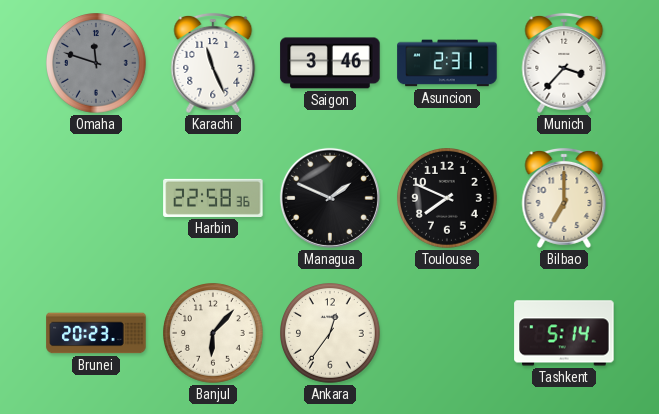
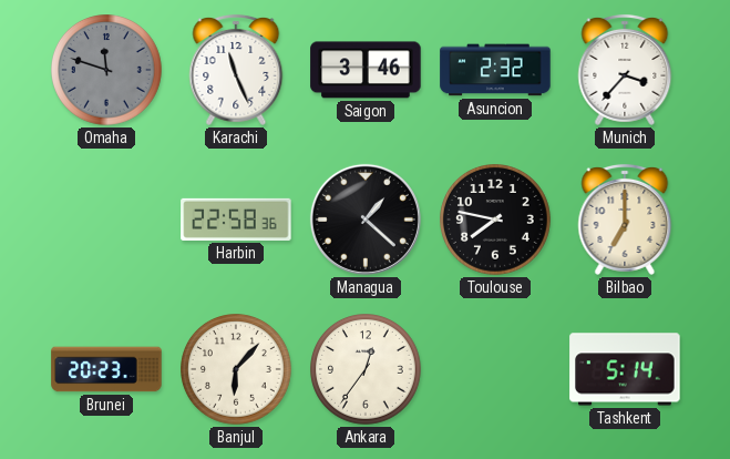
Asuncion: 2:31 -> 2:32 (495, 70)
Managua: 1:49 -> 1:22 (366, 220)
Toulouse: 7:49 -> 7:47 (496, 221)
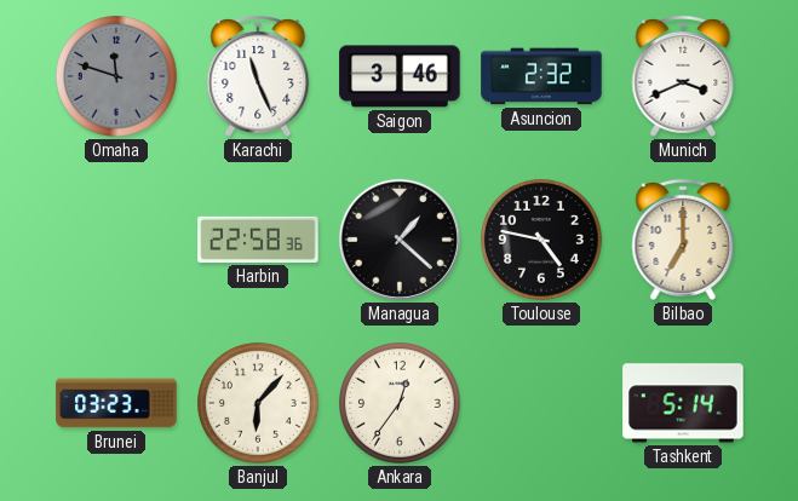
Munich: 3:37 -> 3:41 (683, 76)
Toulouse: 7:47 -> 4:47 (542, 241)
Brunei: 20:23 -> 03:23 (116, 403)
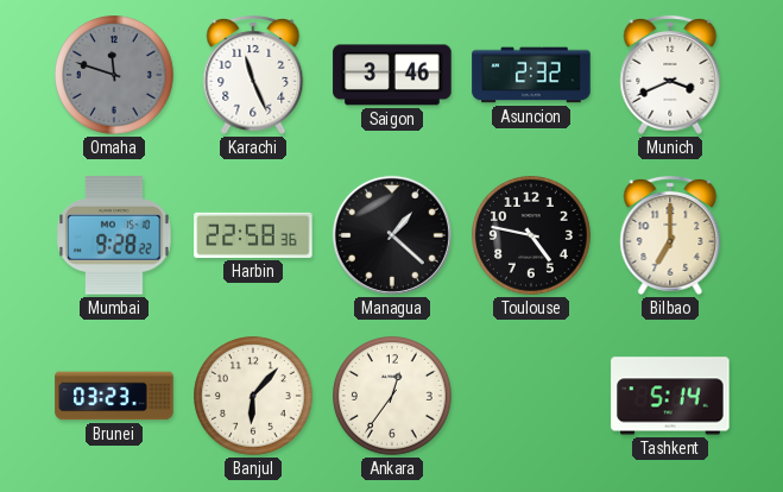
Mumbai: none -> 9:28 (114, 235)
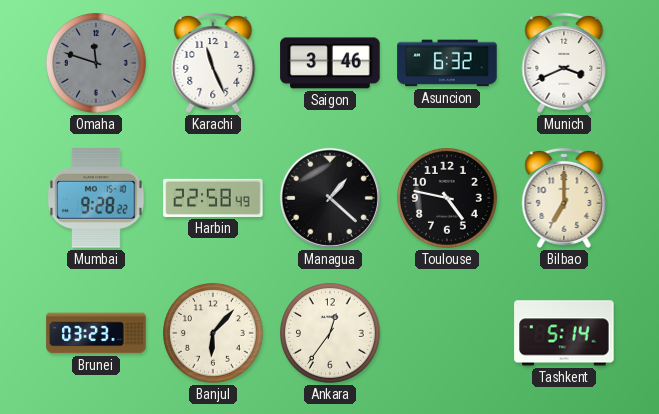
Asuncion: 2:32 -> 6:32 (447, 63)
Harbin: 22:58:36 -> 22:58:49 (213, 198)
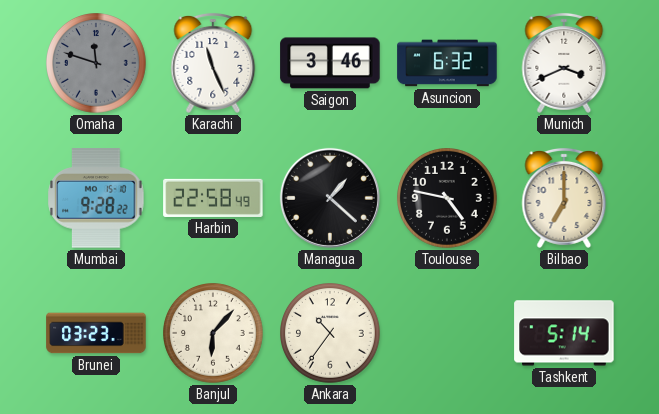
Ankara: 12:36 -> 10:36 (331, 334)
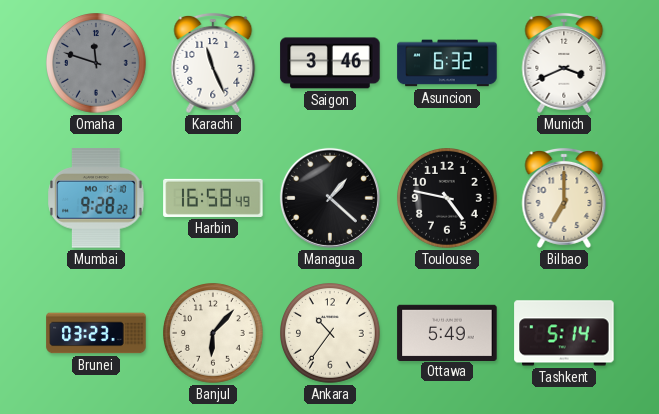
Harbin: 22:58 -> 16:58 (213, 198)
Ottawa: none -> 5:49 (447, 332)
